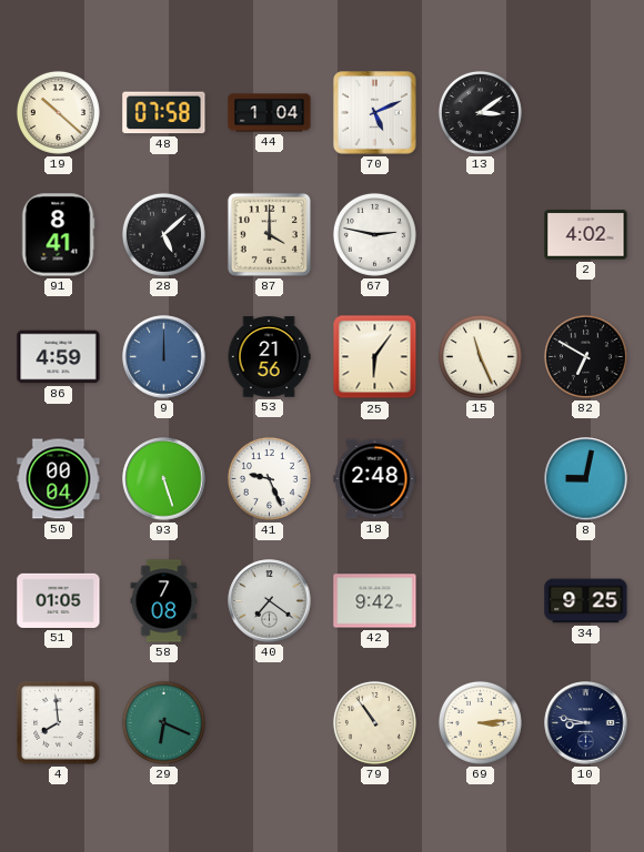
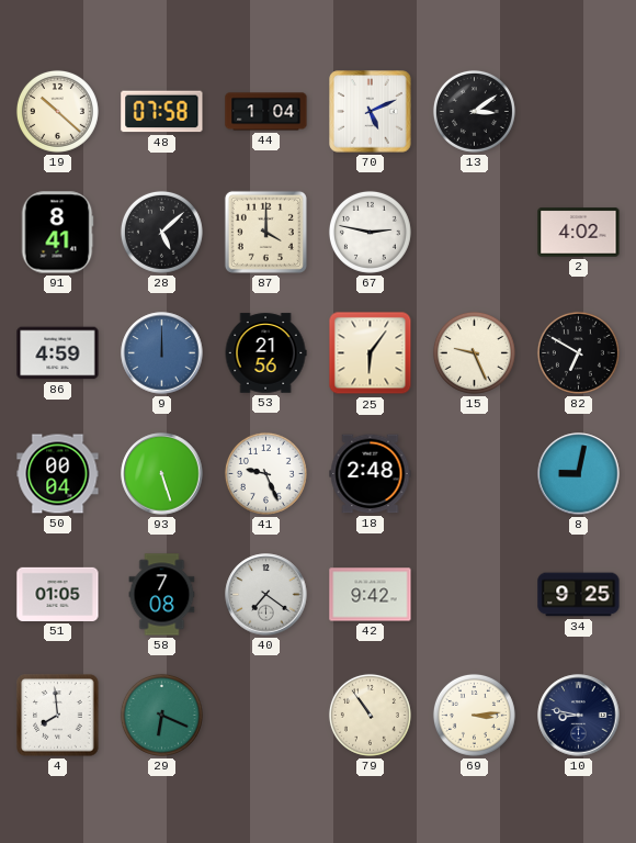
15: 11:26 -> 9:26 (474, 352)
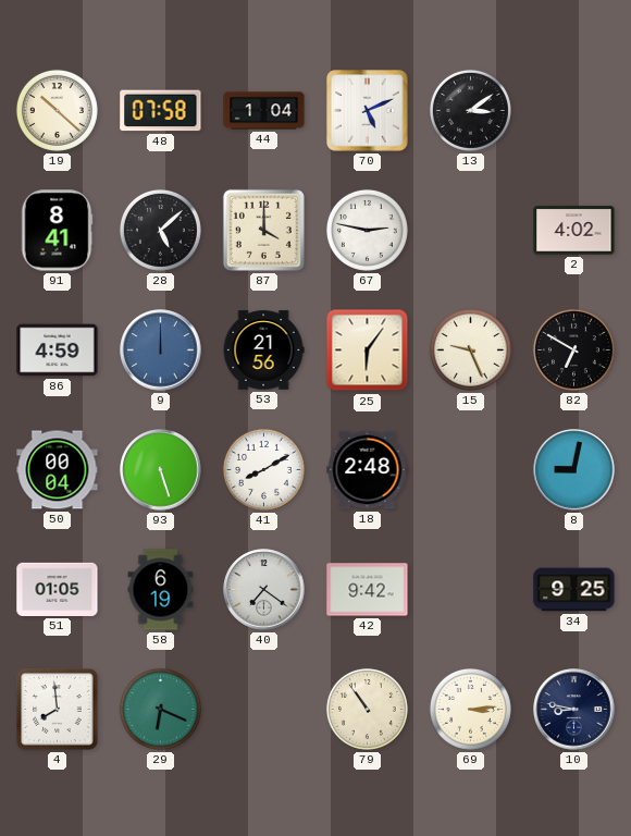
41: 9:26 -> 8:10 (263, 469)
58: 7:08 -> 6:19 (161, 590)
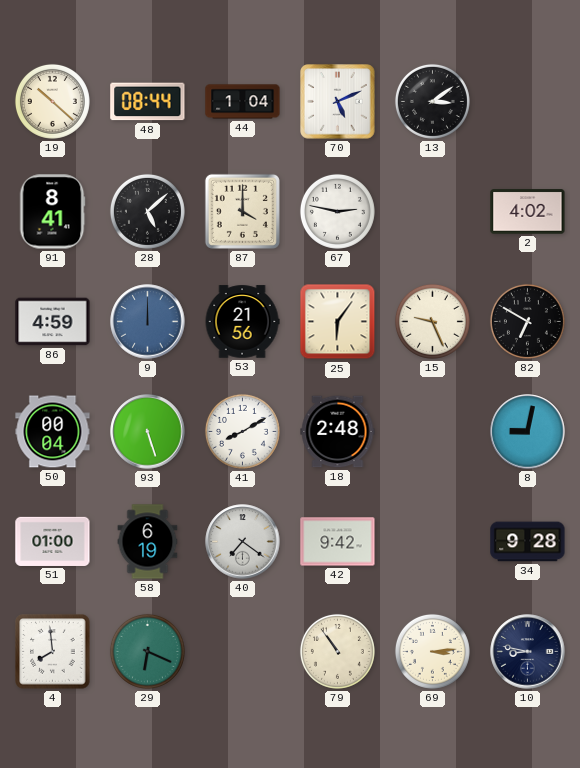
48: 07:58 -> 08:44 (148, 102)
51: 01:05 -> 01:00 (53, 541)
34: 9:25 -> 9:28 (528, 542)
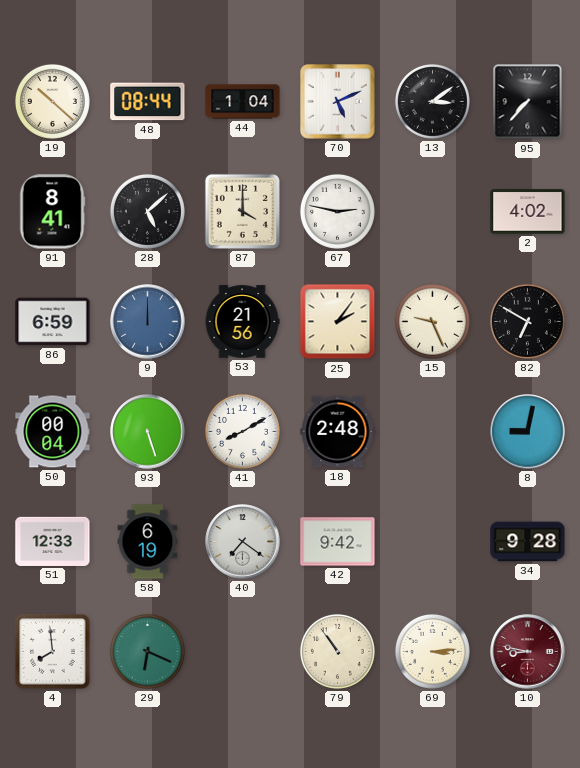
95: none -> 7:37 (528, 102)
86: 4:59 -> 6:59 (53, 322)
25: 6:06 -> 2:06 (338, 322)
51: 01:00 -> 12:33 (53, 541)
10 dial: navy -> burgundy (528, 652)
